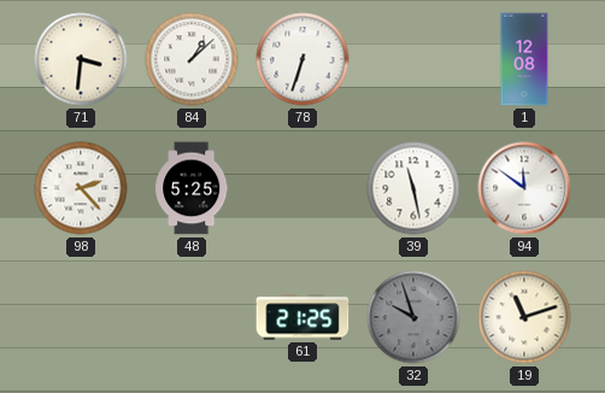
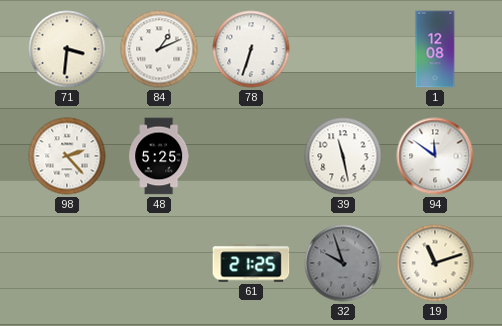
84: 1:08 -> 1:11 (159, 49)
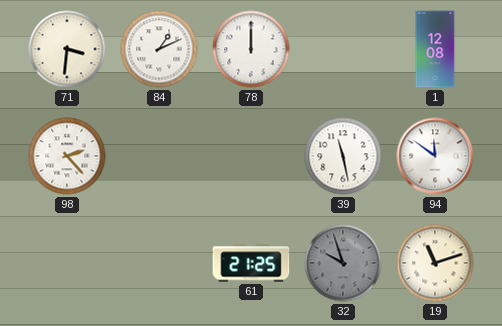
78: 6:33 -> 12:00 (251, 49)
48: 5:25 -> none (159, 156)
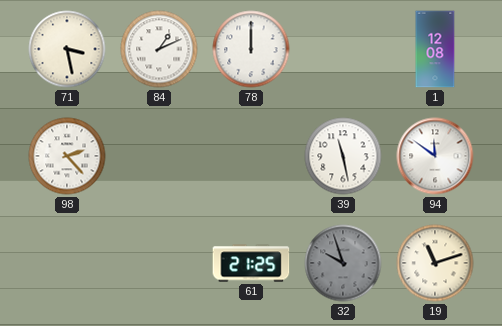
71: 3:31 -> 3:28 (67, 49)
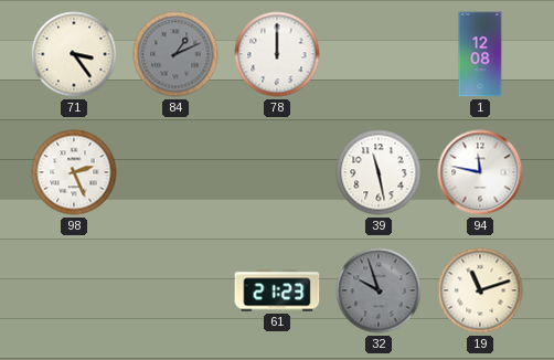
71: 3:28 -> 3:24 (74, 54)
84 dial: white -> grey (175, 54)
98: 2:23 -> 2:26 (74, 172)
94: 11:51 -> 11:47 (480, 172)
61: 21:25 -> 21:23 (277, 290)
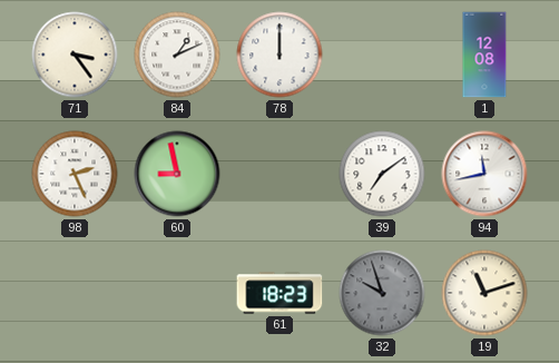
84 dial: grey -> white (177, 55)
60: none -> 8:58 (177, 174)
39: 11:28 -> 7:09 (382, 174)
94: 11:47 -> 11:43 (484, 174)
61: 21:23 -> 18:23 (279, 293)
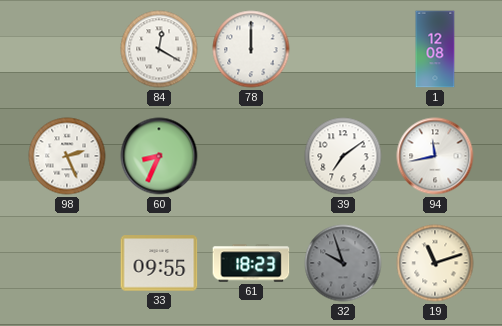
71: 3:24 -> none (75, 55)
84: 1:11 -> 12:20 (159, 49)
60: 8:58 -> 8:34 (159, 156)
33: none -> 09:55 (159, 263)
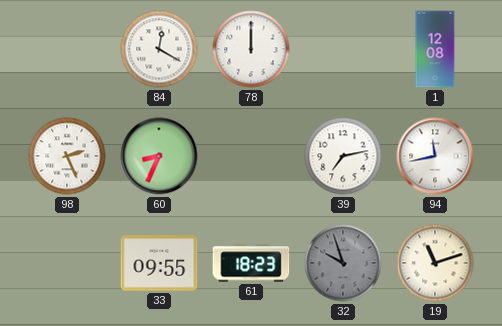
39: 7:09 -> 7:13 (343, 156)
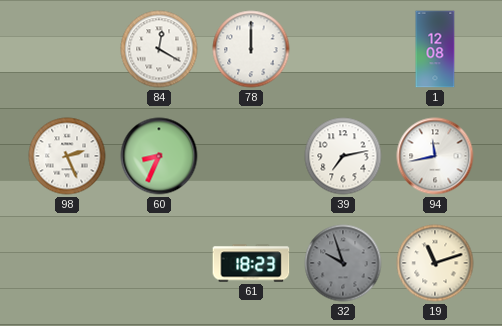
33: 09:55 -> none (159, 263)
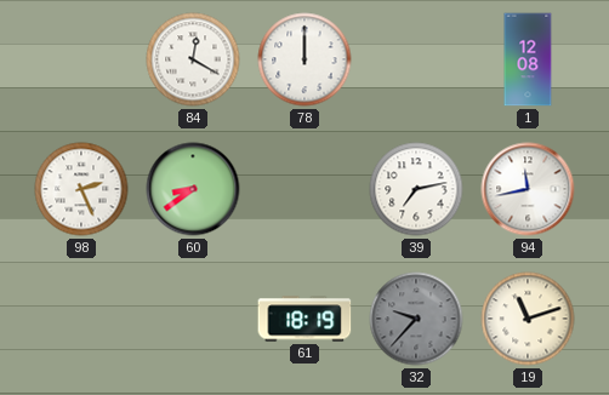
60: 8:34 -> 8:39 (193, 189)
61: 18:23 -> 18:19 (304, 319)
32: 9:57 -> 9:37 (416, 319)
